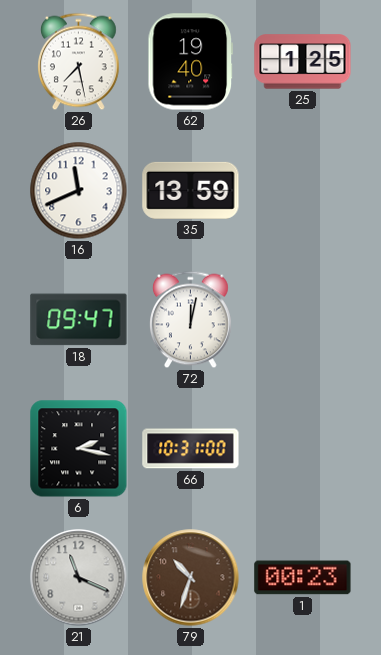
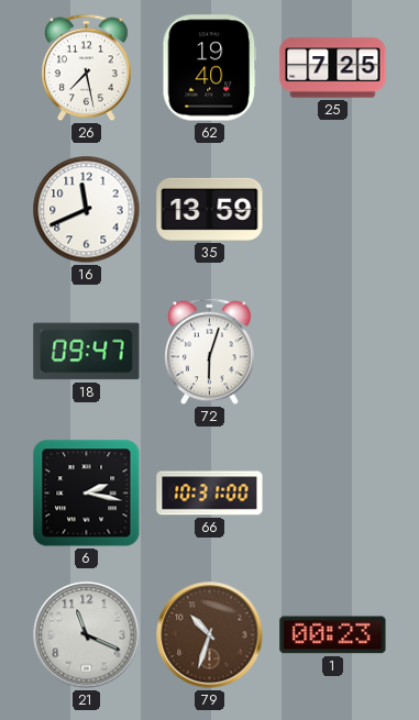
25: 1:25 -> 7:25 (333, 68)
72: 12:02 -> 6:03 (210, 352)
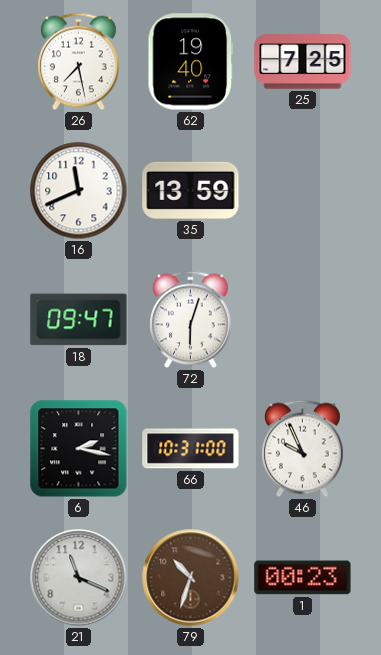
46: none -> 9:56 (303, 449)
